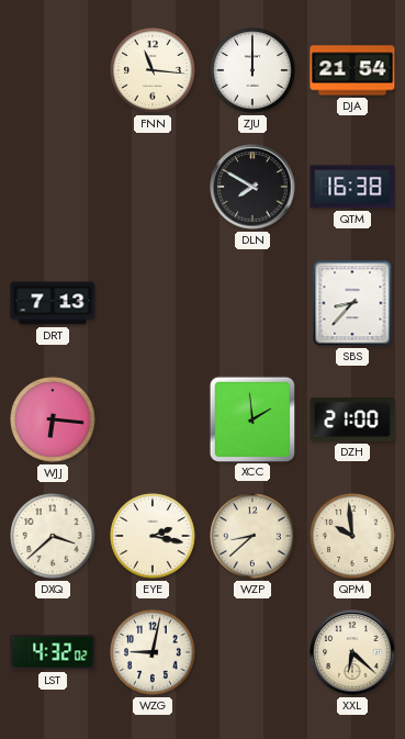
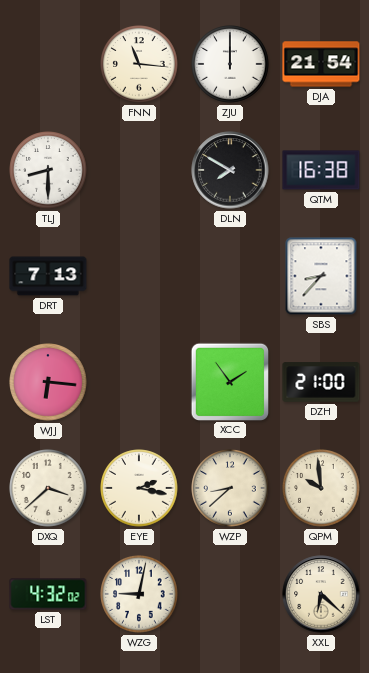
TLJ: none -> 8:30 (48, 170)
XCC: 1:59 -> 1:54 (229, 381)
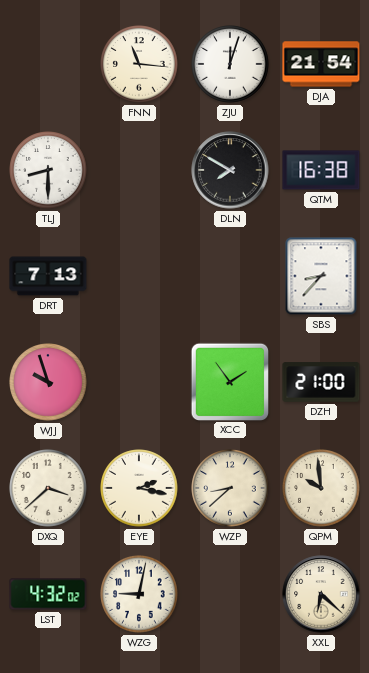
ZJU: 12:00 -> 12:03 (230, 64)
WJJ: 6:16 -> 9:57 (48, 382)
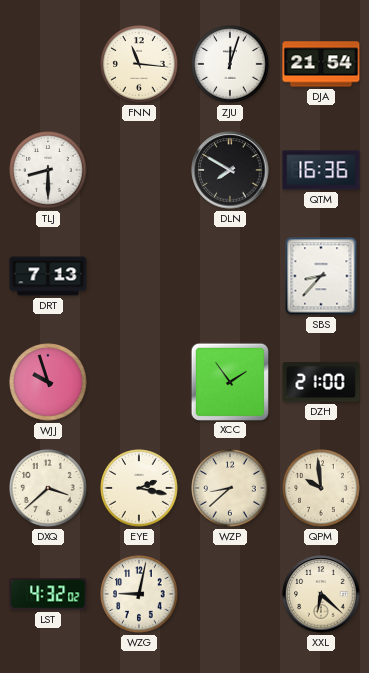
QTM: 16:38 -> 16:36 (321, 170)
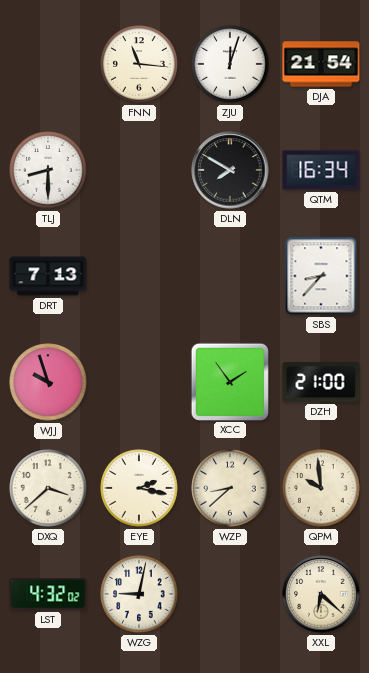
QTM: 16:36 -> 16:34 (321, 170)
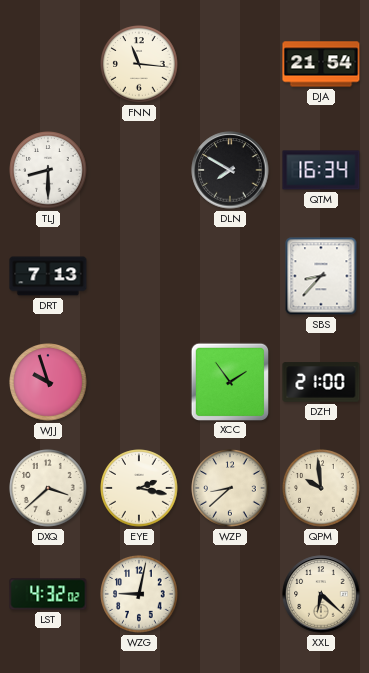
ZJU: 12:03 -> none (230, 64)
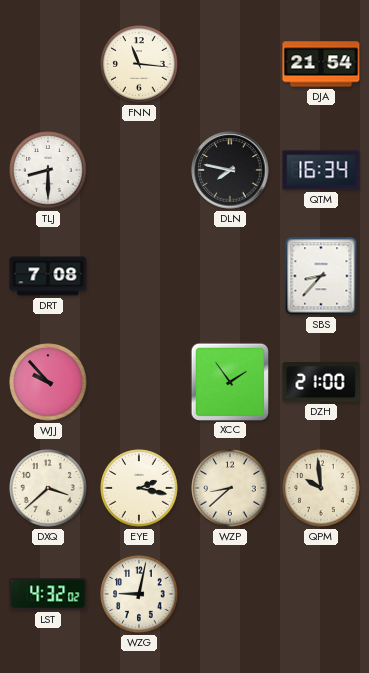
DLN: 7:50 -> 7:47 (230, 170)
DRT: 7:13 -> 7:08 (48, 276)
WJJ: 9:57 -> 9:53 (48, 382)
XXL: 6:22 -> none (321, 594)
